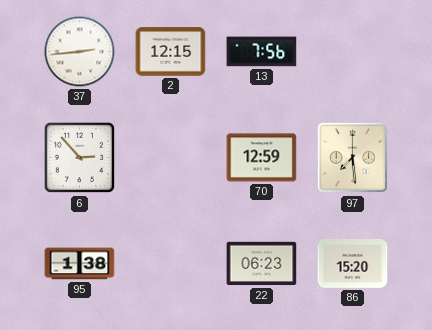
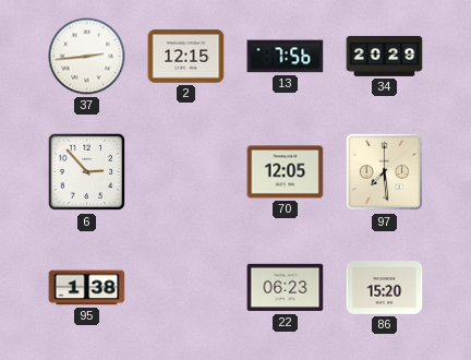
34: none -> 20:29 (385, 57)
70: 12:59 -> 12:05 (286, 172)
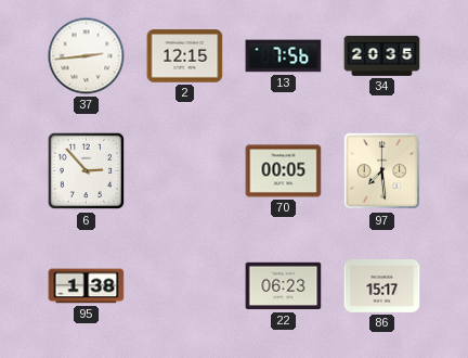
34: 20:29 -> 20:35 (382, 56)
70: 12:05 -> 00:05 (284, 171)
86: 15:20 -> 15:17 (382, 286)
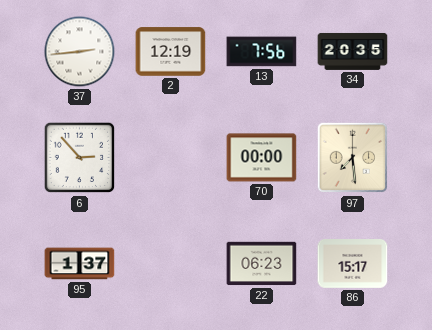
2: 12:15 -> 12:19 (171, 52)
70: 00:05 -> 00:00 (262, 158)
95: 1:38 -> 1:37 (80, 264)
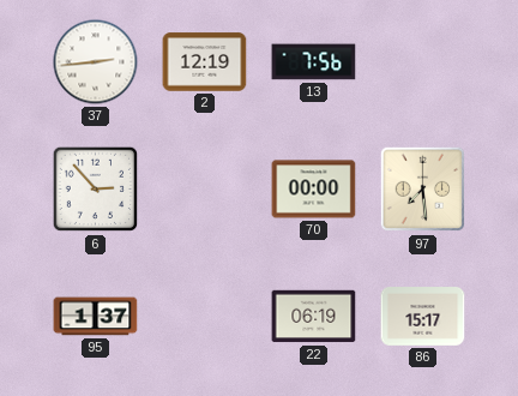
34: 20:35 -> none (353, 52)
22: 06:23 -> 06:19 (314, 317)
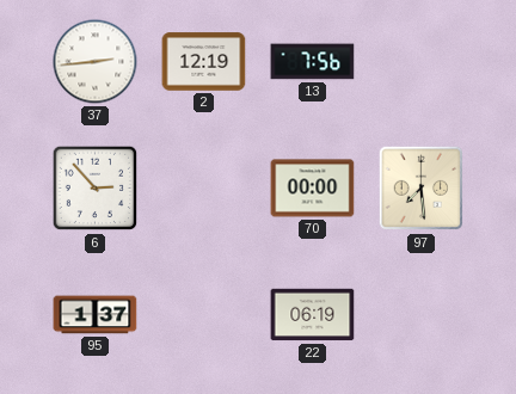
86: 15:17 -> none (423, 317)
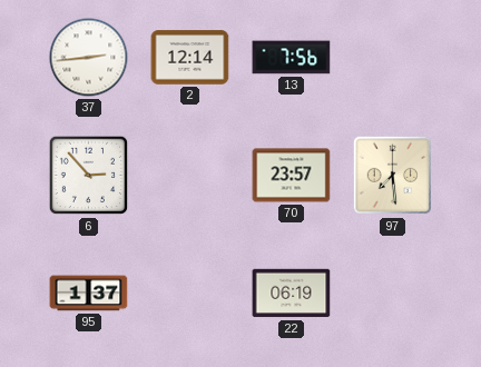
2: 12:19 -> 12:14 (190, 58)
70: 00:00 -> 23:57 (292, 176)
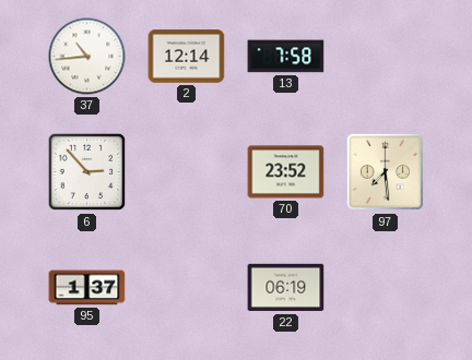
37: 2:44 -> 10:44 (87, 57)
13: 7:56 -> 7:58 (286, 57)
70: 23:57 -> 23:52 (286, 172)
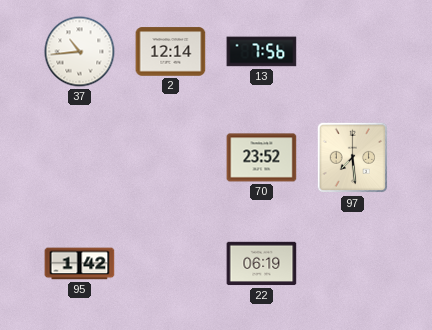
13: 7:58 -> 7:56 (262, 52)
6: 2:53 -> none (87, 172)
95: 1:37 -> 1:42 (80, 264)
